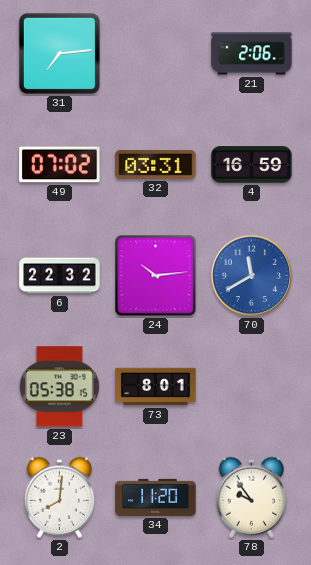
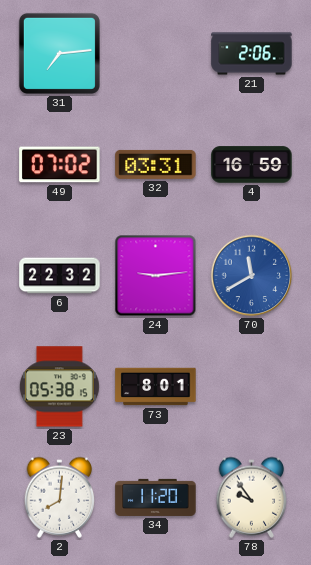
24: 10:14 -> 9:14 (156, 276)
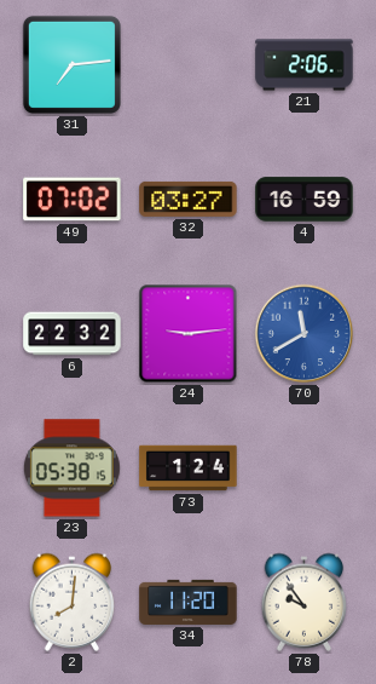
32: 03:31 -> 03:27 (189, 199)
73: 8:01 -> 1:24 (189, 469)
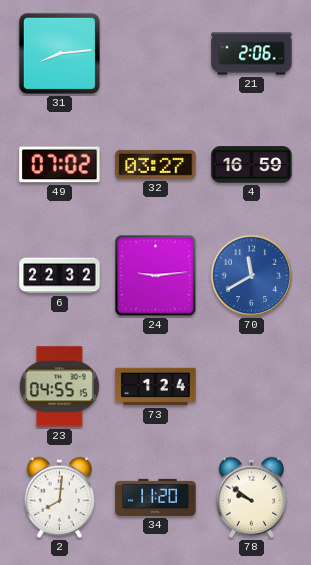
31: 7:14 -> 8:14 (59, 53)
23: 05:38 -> 04:55 (59, 387)
78: 9:54 -> 9:51 (252, 497)
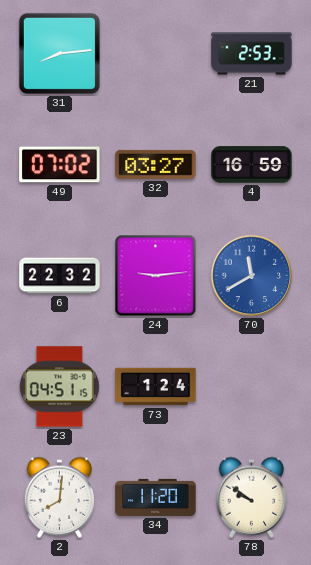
21: 2:06 -> 2:53 (252, 54)
23: 04:55 -> 04:51 (59, 387)
